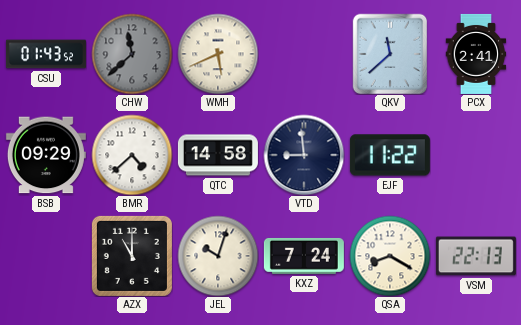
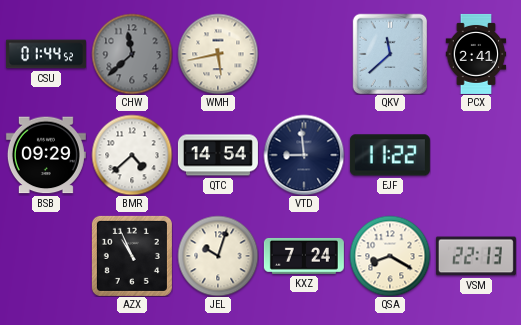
CSU: 01:43 -> 01:44 (46, 54)
WMH: 5:41 -> 5:43 (218, 54)
QTC: 14:58 -> 14:54 (218, 155)
AZX: 11:00 -> 10:56 (132, 256)
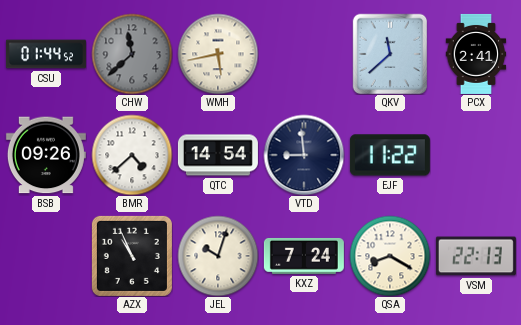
BSB: 09:29 -> 09:26 (46, 155)
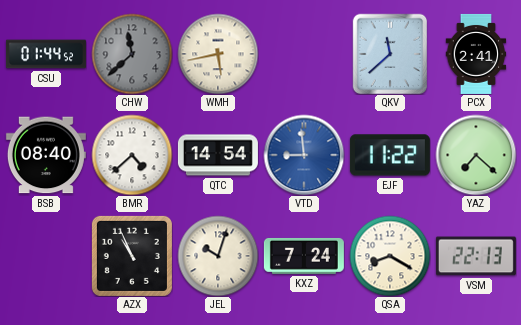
BSB: 09:26 -> 08:40 (46, 155)
VTD dial: navy -> blue (304, 155)
YAZ: none -> 7:22 (476, 155)
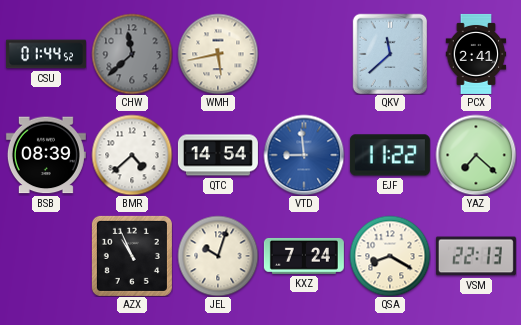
BSB: 08:40 -> 08:39 (46, 155)
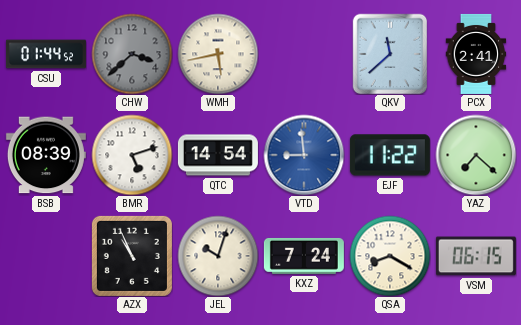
CHW: 11:38 -> 3:38 (132, 54)
BMR: 4:38 -> 5:12 (132, 155)
VSM: 22:13 -> 06:15 (476, 256)
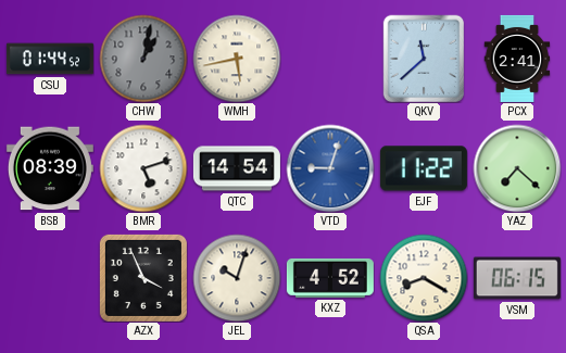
CHW: 3:38 -> 1:02 (143, 59)
VTD: 8:59 -> 9:03 (330, 168)
AZX: 10:56 -> 3:56 (143, 278)
KXZ: 7:24 -> 4:52 (330, 278)
